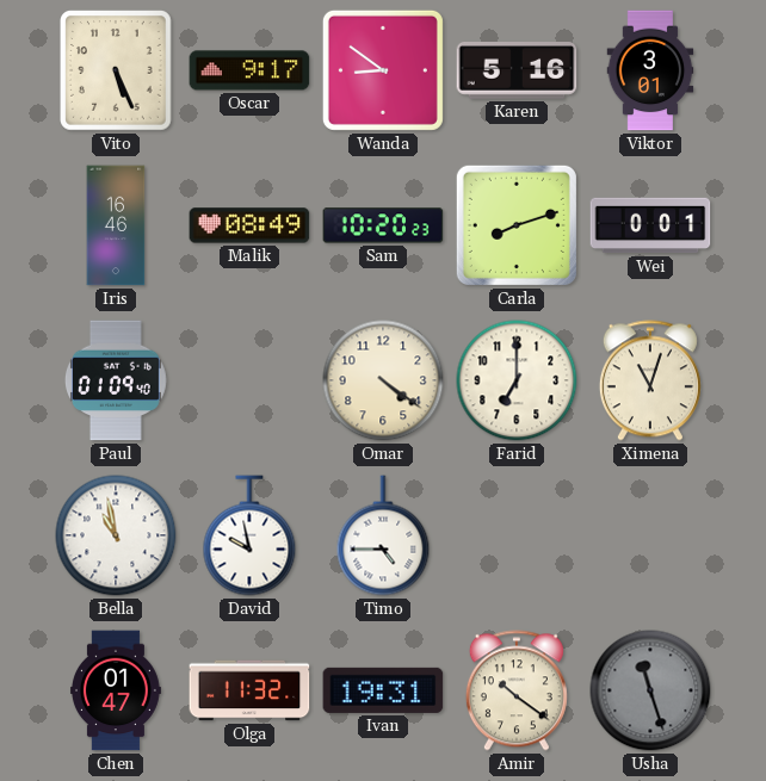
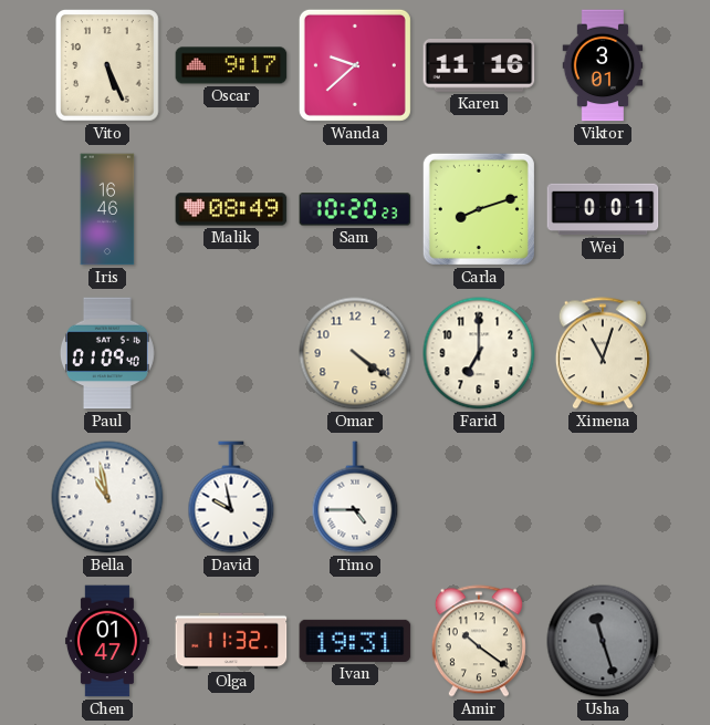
Wanda: 8:51 -> 9:38 (355, 65)
Karen: 5:16 -> 11:16 (479, 66)
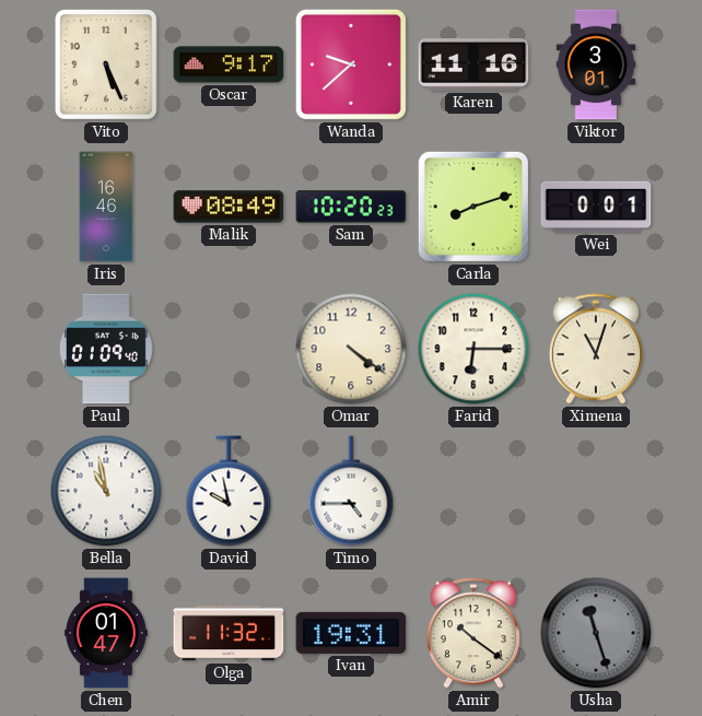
Farid: 7:00 -> 6:15 (473, 349)
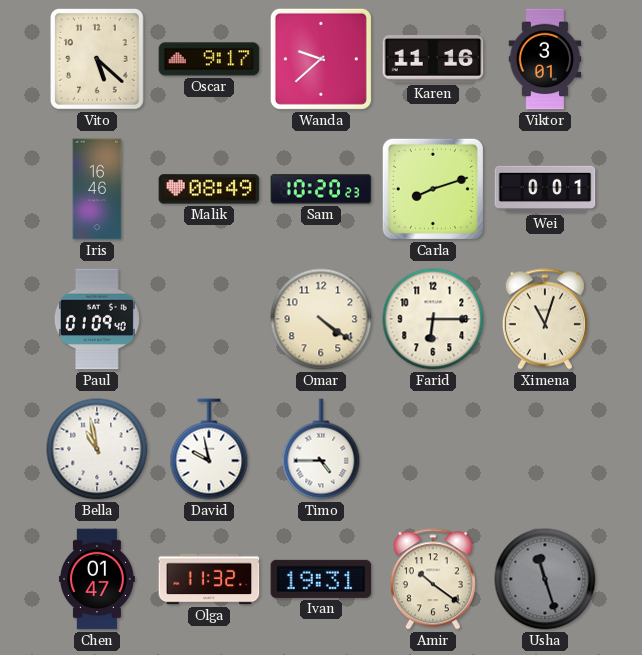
Vito: 5:26 -> 5:22 (98, 60)
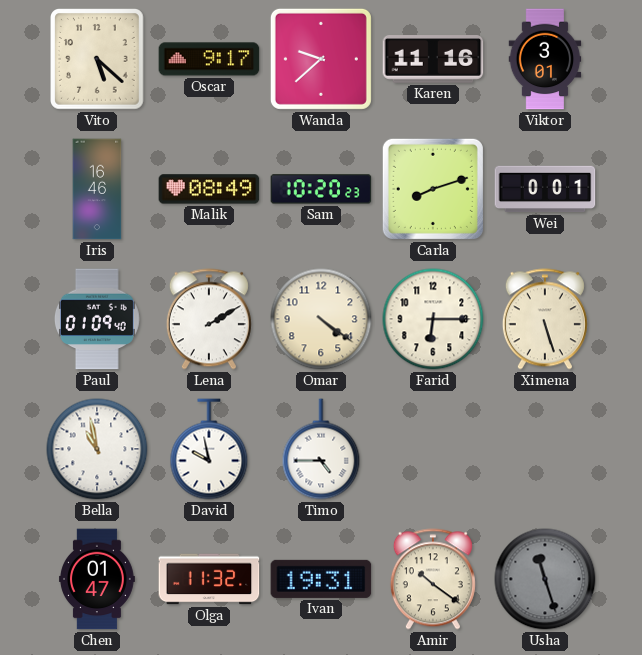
Lena: none -> 2:10 (209, 319)
Ximena: 11:03 -> 5:27 (545, 319)
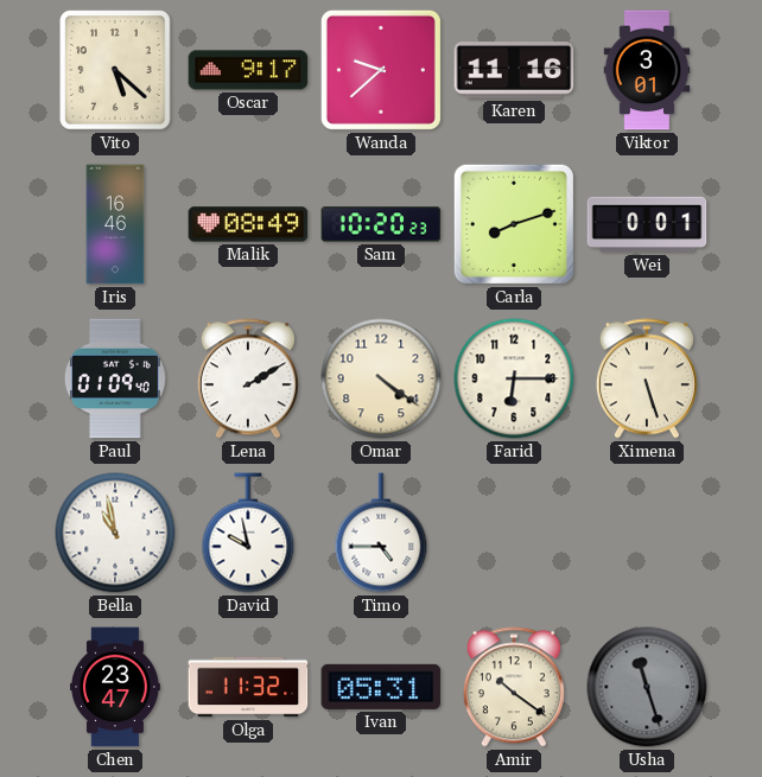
Chen: 01:47 -> 23:47 (115, 687)
Ivan: 19:31 -> 05:31 (381, 687)
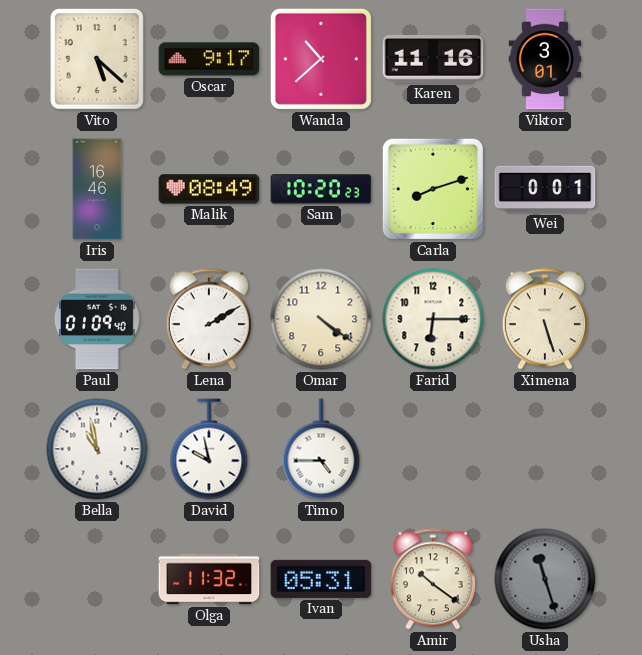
Wanda: 9:38 -> 10:38 (321, 59)
Chen: 23:47 -> none (115, 687)
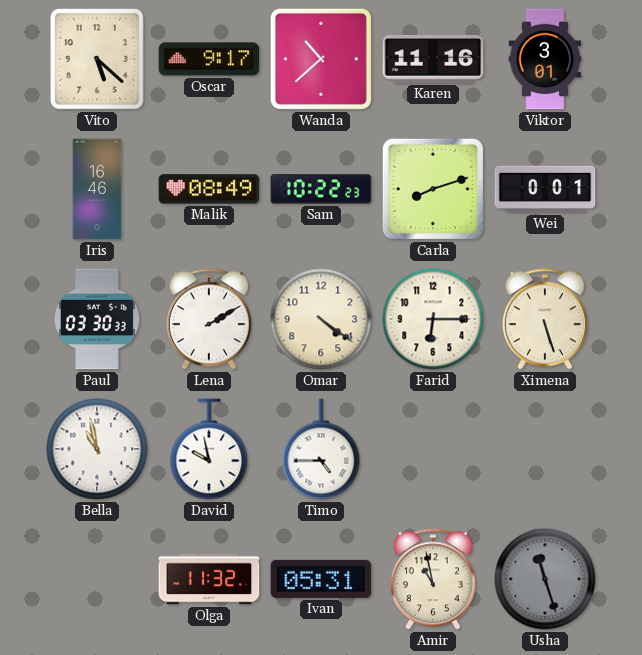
Sam: 10:20 -> 10:22 (321, 189)
Paul: 01:09 -> 03:30 (97, 319)
Amir: 10:21 -> 10:58 (433, 579)
